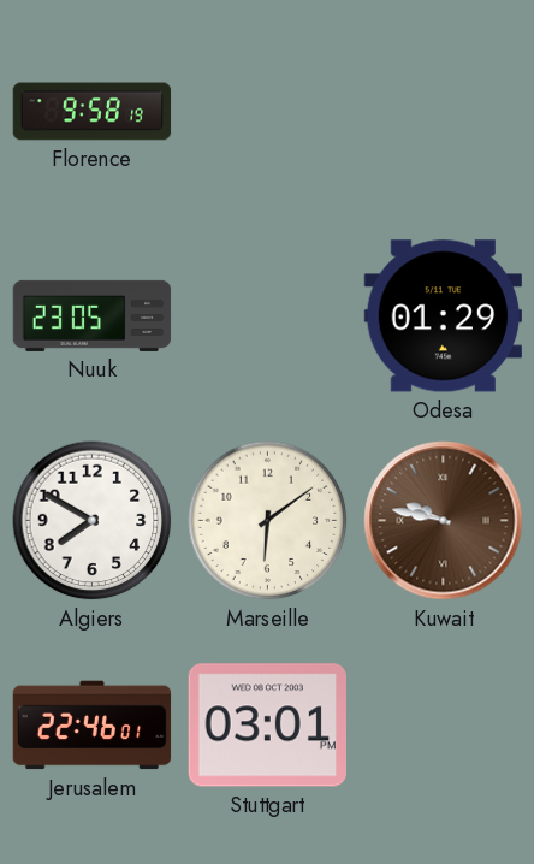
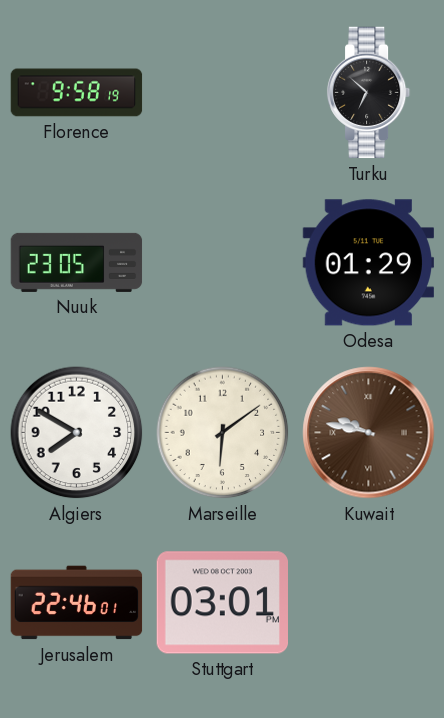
Turku: none -> 6:52 (369, 93)
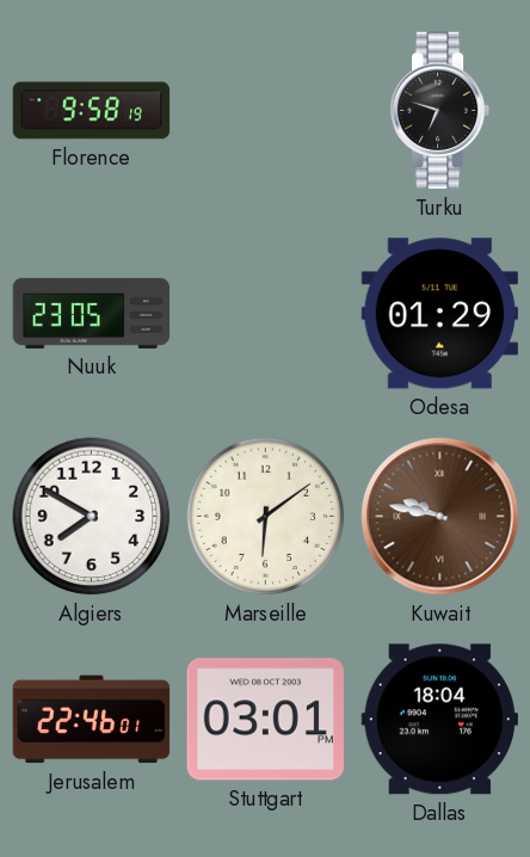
Turku: 6:52 -> 6:48 (440, 111)
Dallas: none -> 18:04 (439, 720)
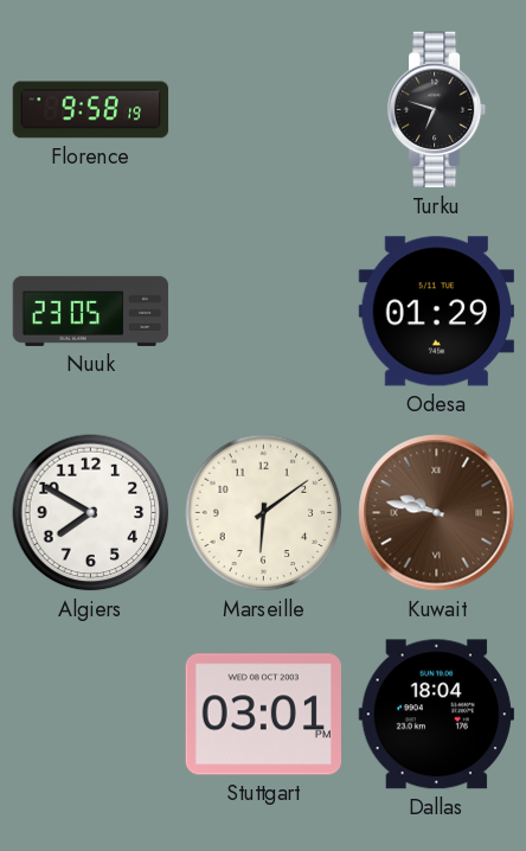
Jerusalem: 22:46 -> none (92, 720)
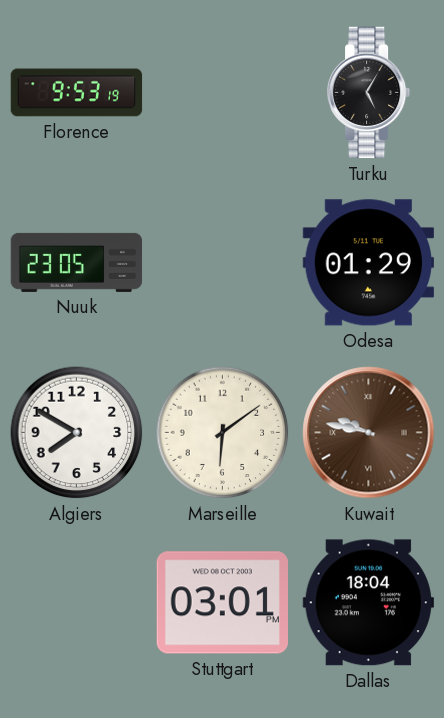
Florence: 9:58 -> 9:53 (77, 93)
Turku: 6:48 -> 5:05 (369, 93)
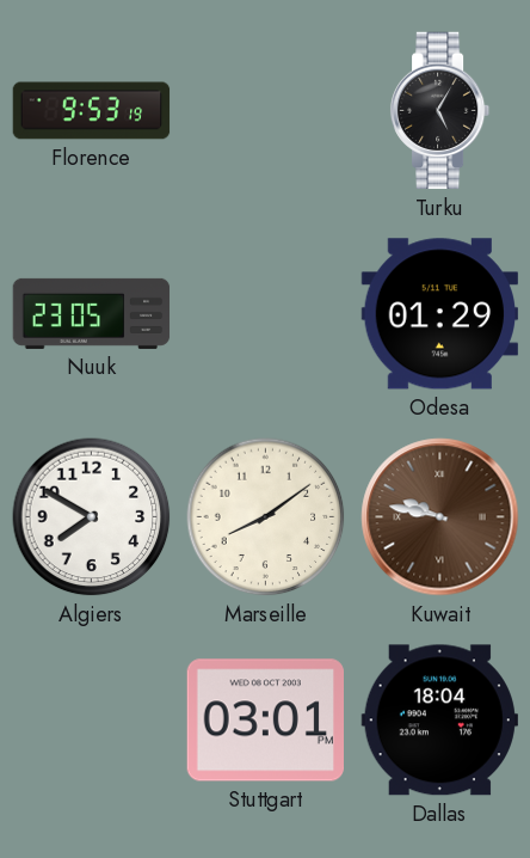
Marseille: 6:09 -> 8:09 (266, 517)
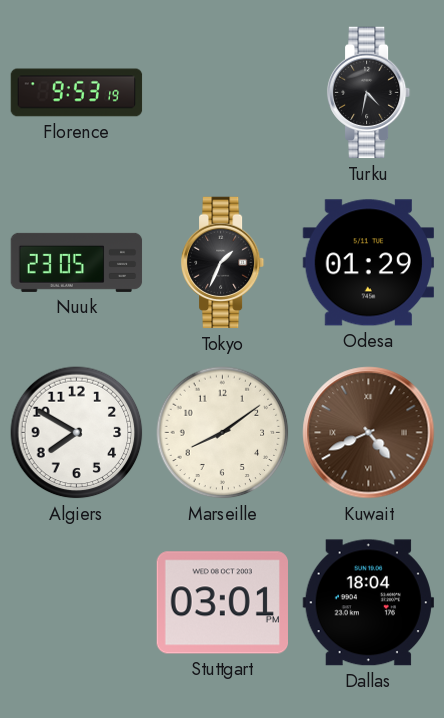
Turku: 5:05 -> 4:32 (369, 93)
Tokyo: none -> 1:34 (223, 263)
Kuwait: 9:47 -> 4:41 (369, 433)
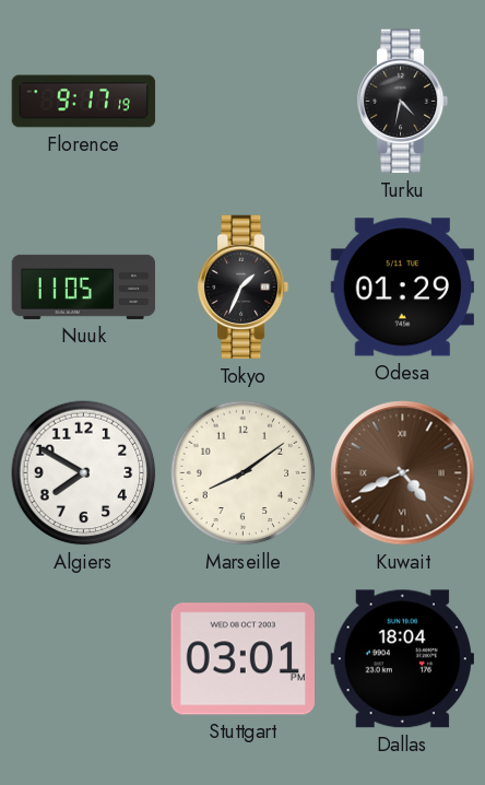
Florence: 9:53 -> 9:17 (84, 102)
Nuuk: 23:05 -> 11:05 (84, 286)
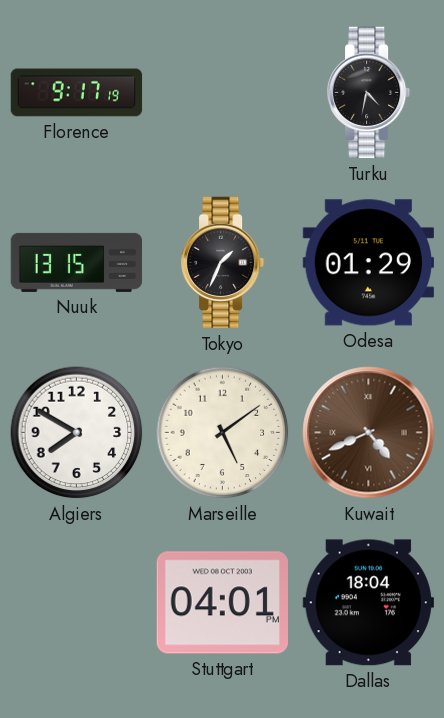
Nuuk: 11:05 -> 13:15 (77, 262)
Marseille: 8:09 -> 5:09 (223, 433)
Stuttgart: 03:01 -> 04:01 (222, 603)
